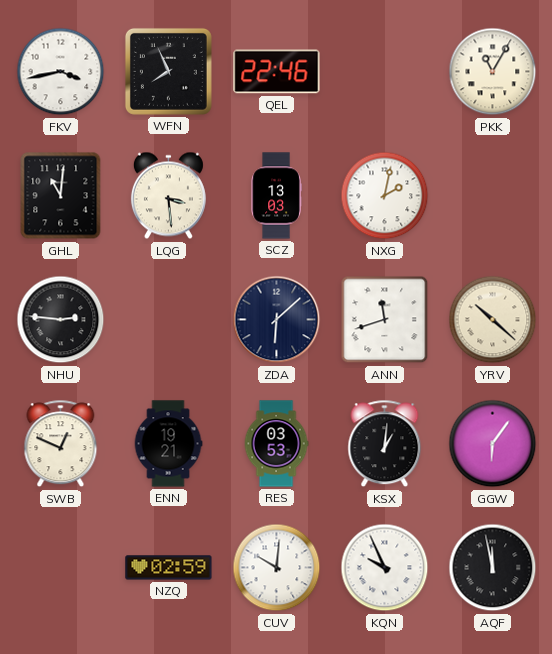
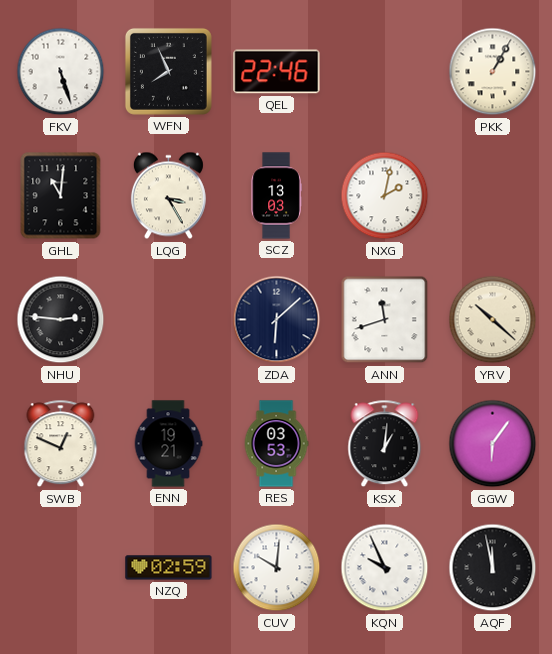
FKV: 3:43 -> 5:27 (61, 72)
PKK: 11:05 -> 1:05 (493, 72)
LQG: 3:29 -> 3:25 (168, 196)
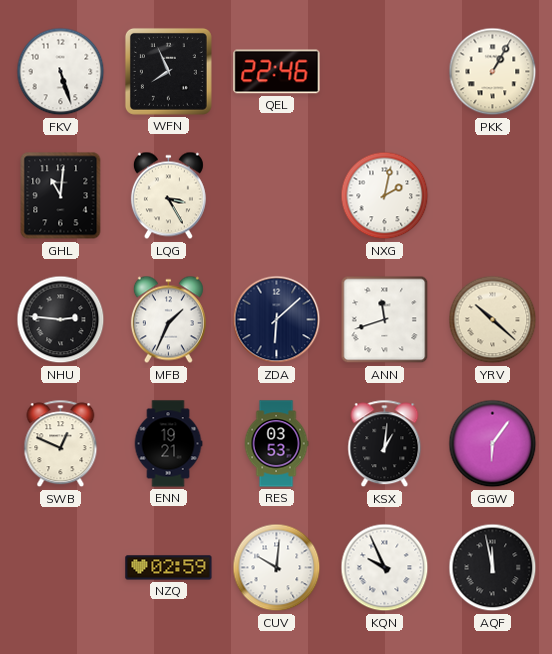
SCZ: 13:03 -> none (276, 196)
MFB: none -> 1:34 (168, 320)
